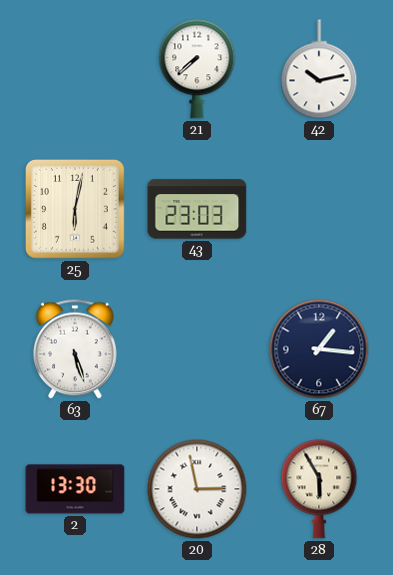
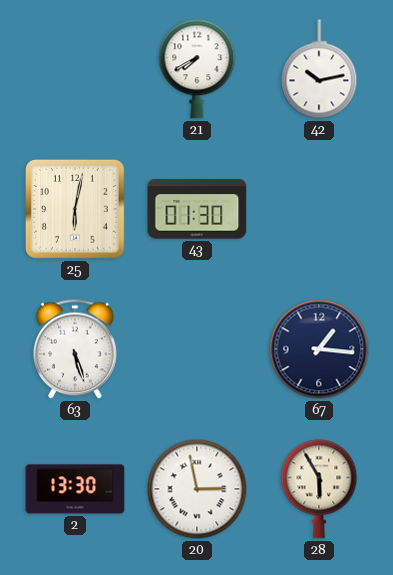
21: 7:38 -> 7:40 (197, 69)
43: 23:03 -> 01:30 (197, 209)
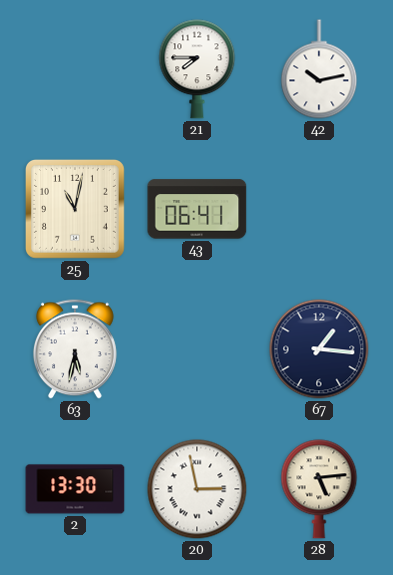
21: 7:40 -> 7:45 (197, 69)
25: 6:02 -> 11:02 (75, 209)
43: 01:30 -> 06:41 (197, 209)
63: 5:27 -> 5:32 (75, 349)
28: 5:55 -> 5:14 (319, 489)
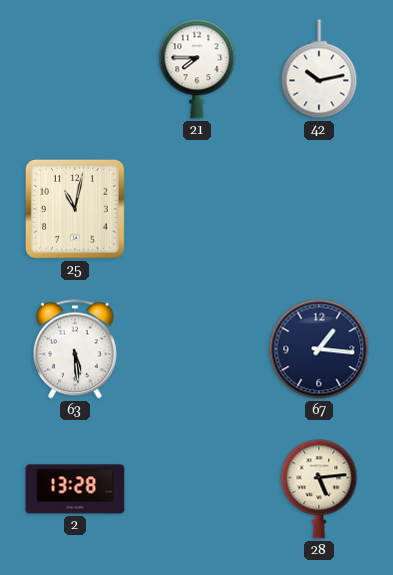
43: 06:41 -> none (197, 209)
63: 5:32 -> 5:29 (75, 349)
2: 13:30 -> 13:28 (75, 489)
20: 2:58 -> none (197, 489)
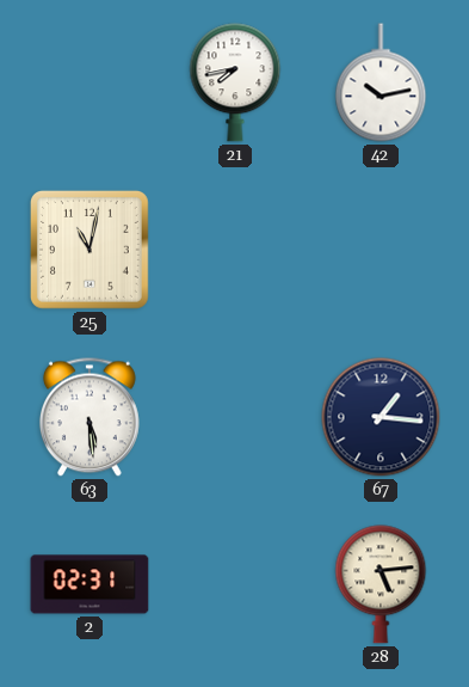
21: 7:45 -> 7:43 (235, 82)
2: 13:28 -> 02:31 (90, 584)
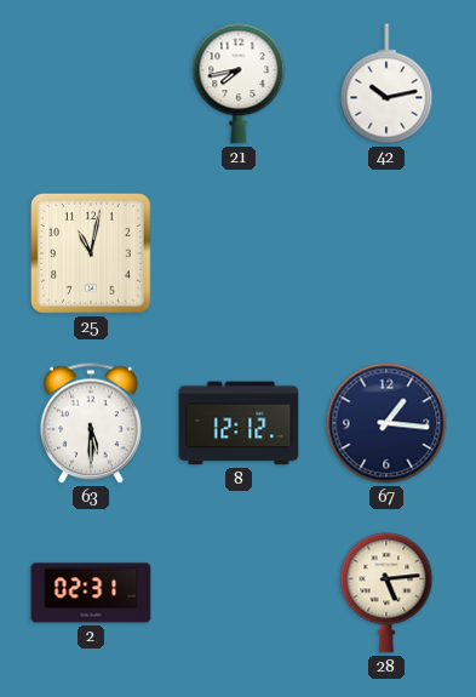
63: 5:29 -> 5:30 (91, 423)
8: none -> 12:12 (239, 423)
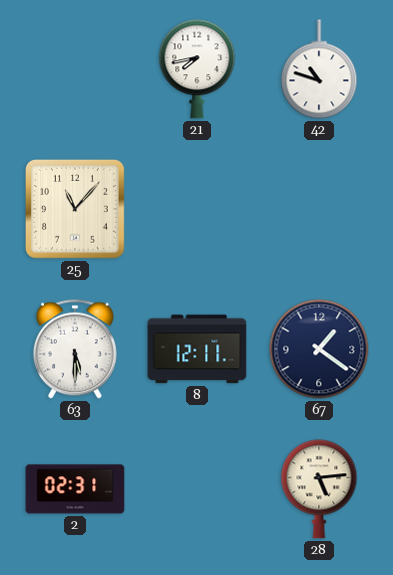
42: 10:13 -> 10:48 (319, 69)
25: 11:02 -> 11:07 (75, 209)
8: 12:12 -> 12:11 (197, 349)
67: 1:16 -> 1:21 (319, 349)
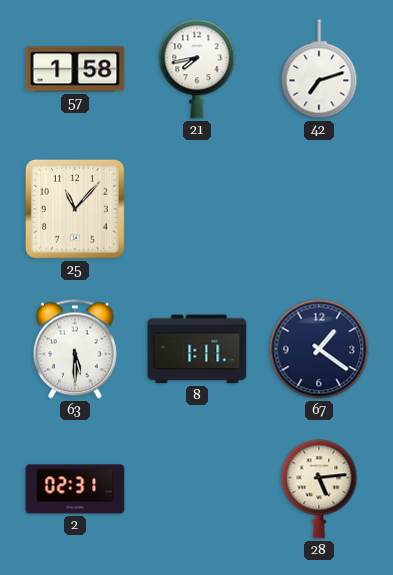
57: none -> 1:58 (75, 69)
42: 10:48 -> 7:12 (319, 69)
8: 12:11 -> 1:11 (197, 349)
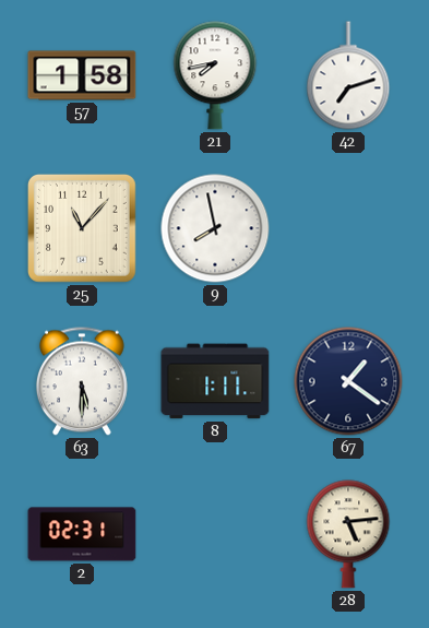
9: none -> 7:58 (215, 228)
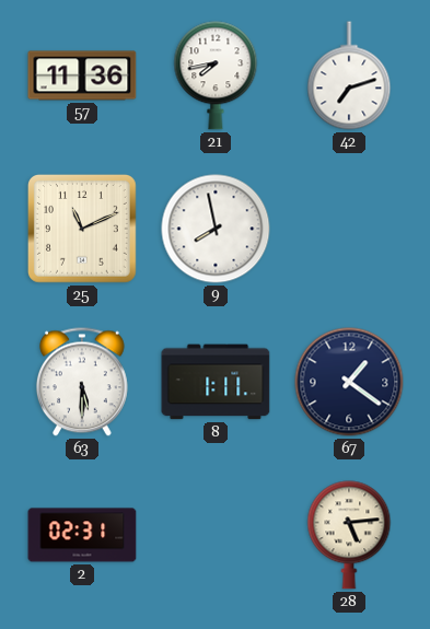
57: 1:58 -> 11:36 (82, 75)
25: 11:07 -> 11:11 (82, 229)
